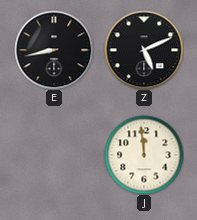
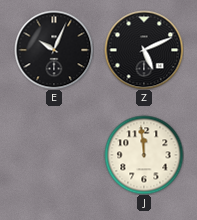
E: 8:43 -> 10:04 (54, 50)
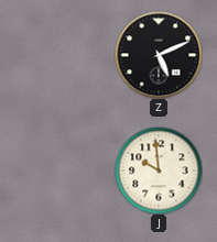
E: 10:04 -> none (54, 50)
J: 11:59 -> 9:59 (159, 170)
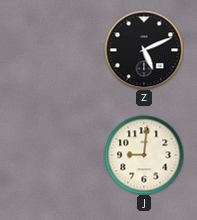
J: 9:59 -> 9:01 (144, 155)
